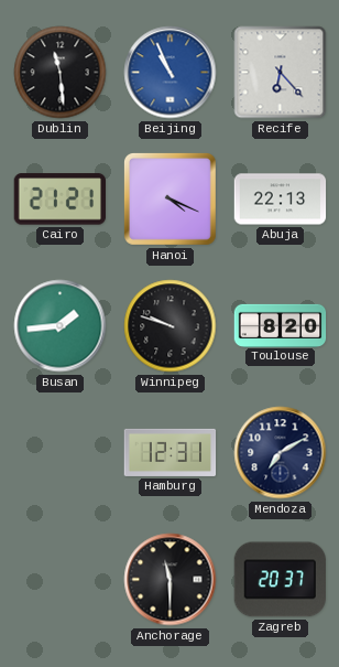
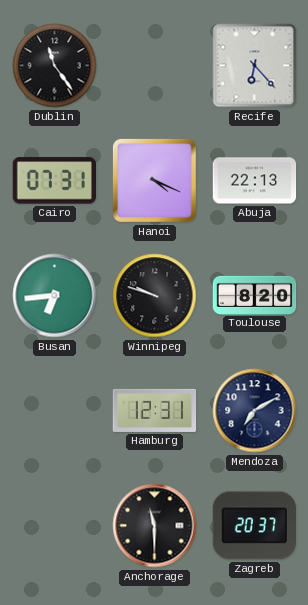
Dublin: 11:29 -> 11:24 (55, 66)
Beijing: 10:56 -> none (171, 73)
Cairo: 21:21 -> 07:31 (54, 181)
Busan: 1:44 -> 6:44 (55, 296)
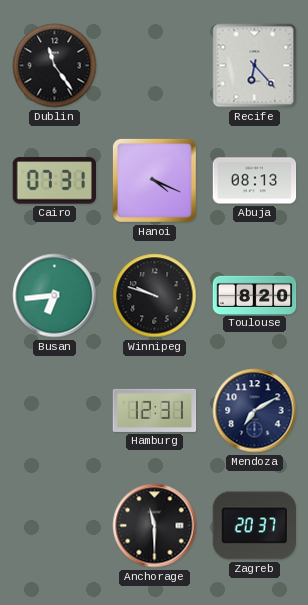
Abuja: 22:13 -> 08:13 (255, 181)
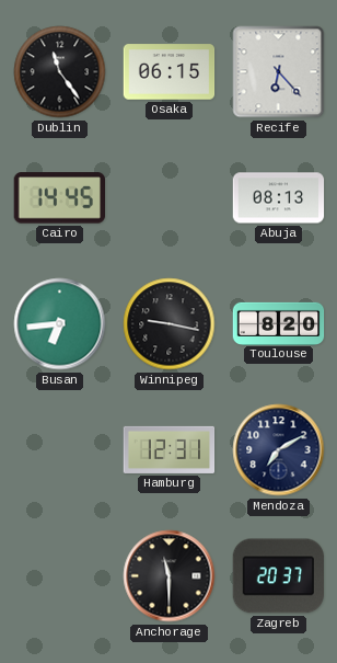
Osaka: none -> 06:15 (170, 72)
Cairo: 07:31 -> 14:45 (59, 198)
Hanoi: 4:19 -> none (154, 180)
Winnipeg: 9:48 -> 9:17 (170, 324)
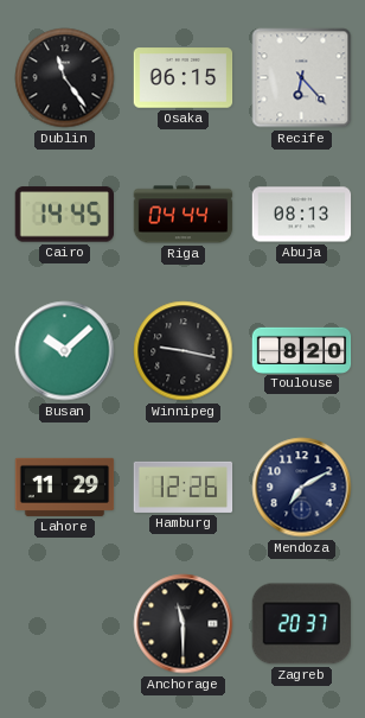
Riga: none -> 04:44 (184, 215)
Busan: 6:44 -> 10:08 (65, 351)
Lahore: none -> 11:29 (65, 487)
Hamburg: 12:31 -> 12:26 (184, 487)
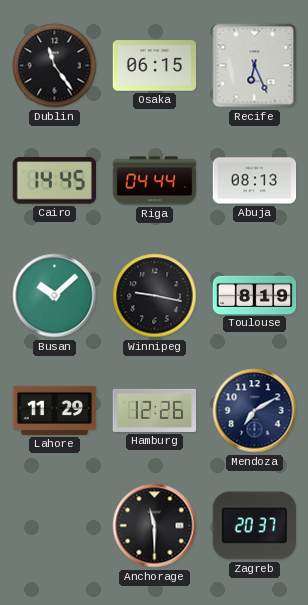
Recife: 6:23 -> 6:26 (255, 66)
Toulouse: 8:20 -> 8:19 (255, 295)
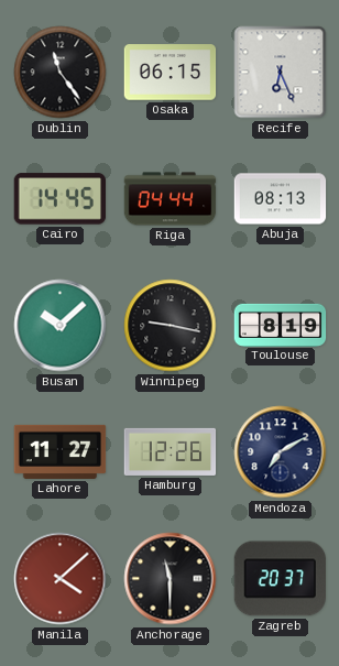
Lahore: 11:29 -> 11:27 (61, 451)
Manila: none -> 4:08 (61, 579)
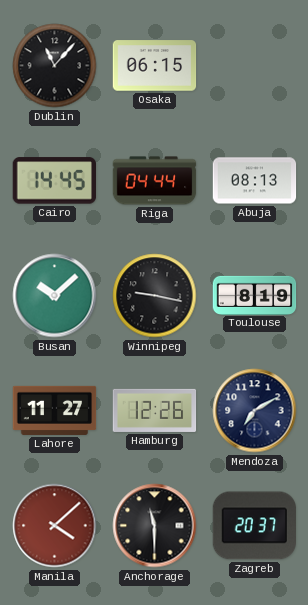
Dublin: 11:24 -> 11:07 (55, 66)
Recife: 6:26 -> none (281, 73)
